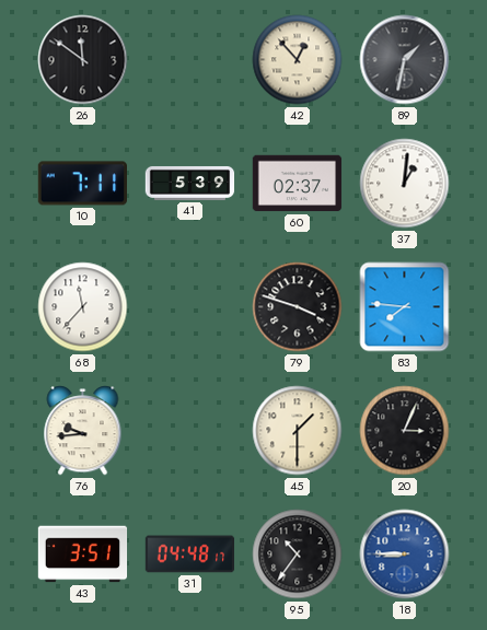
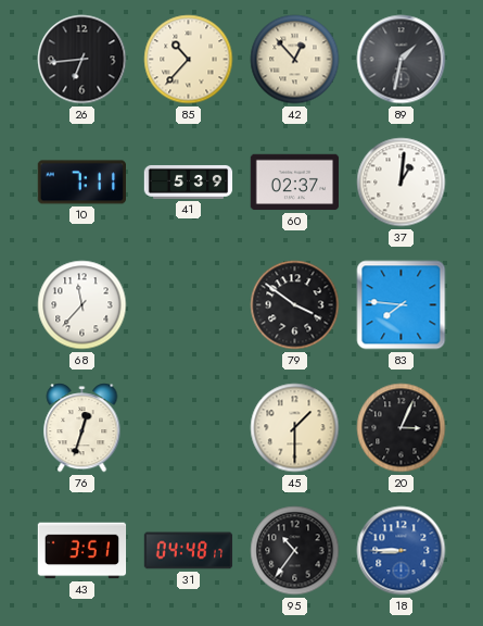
26: 11:51 -> 6:44 (82, 60)
85: none -> 10:37 (189, 60)
79: 3:48 -> 3:51 (295, 305)
76: 9:44 -> 12:33 (82, 428)
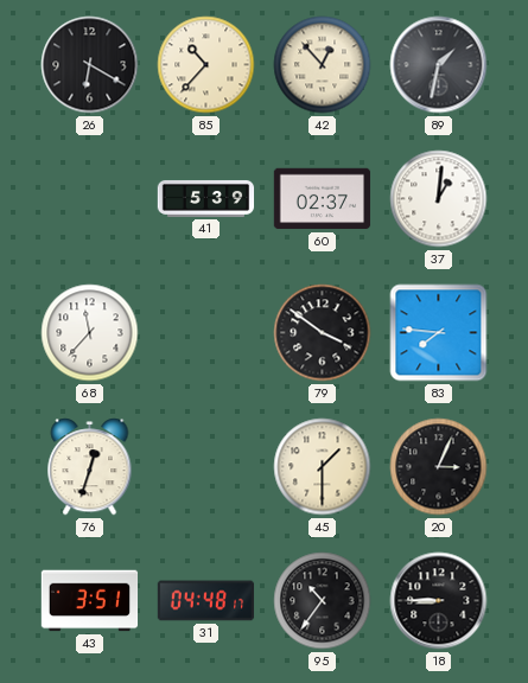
26: 6:44 -> 6:20 (90, 65)
10: 7:11 -> none (82, 183)
18 dial: blue -> black (439, 601)
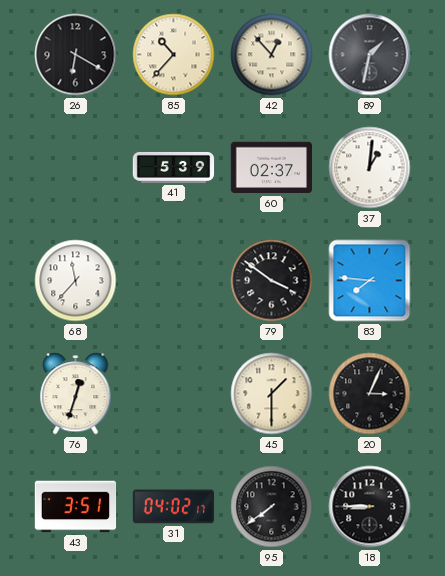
31: 04:48 -> 04:02 (174, 507)
95: 10:36 -> 7:39 (272, 507)
